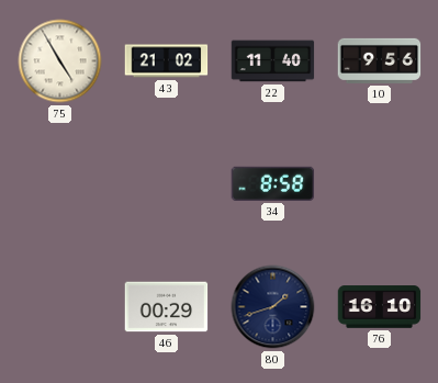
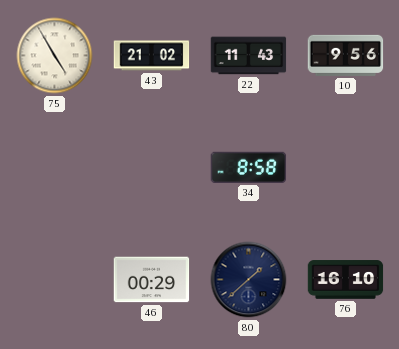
22: 11:40 -> 11:43 (249, 56)
80: 1:42 -> 1:38 (249, 280)
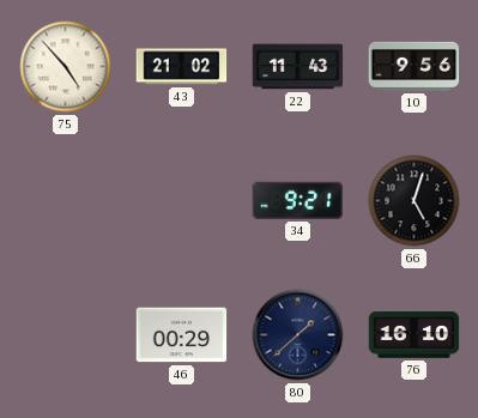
75: 4:55 -> 4:53 (66, 67)
34: 8:58 -> 9:21 (298, 200)
66: none -> 5:03 (415, 201)
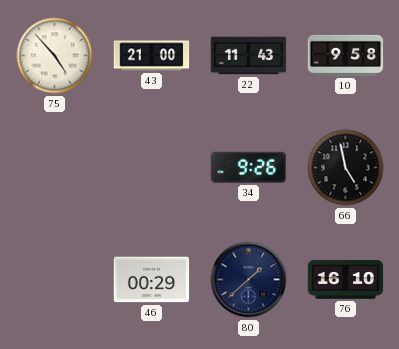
43: 21:02 -> 21:00 (152, 56)
10: 9:56 -> 9:58 (346, 55)
34: 9:21 -> 9:26 (249, 167)
66: 5:03 -> 4:58 (346, 168)
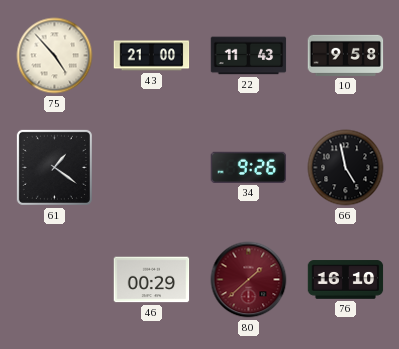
61: none -> 1:21 (54, 167)
80 dial: navy -> burgundy (249, 280)
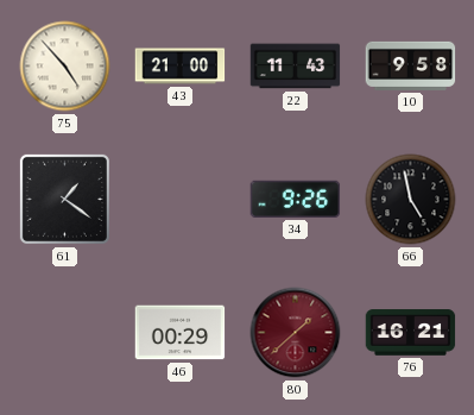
76: 16:10 -> 16:21 (411, 333)
